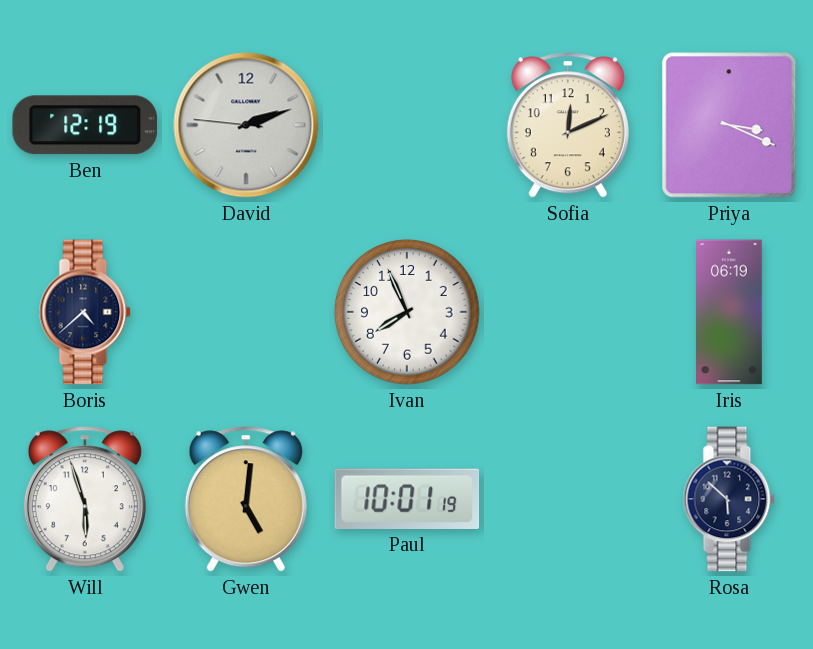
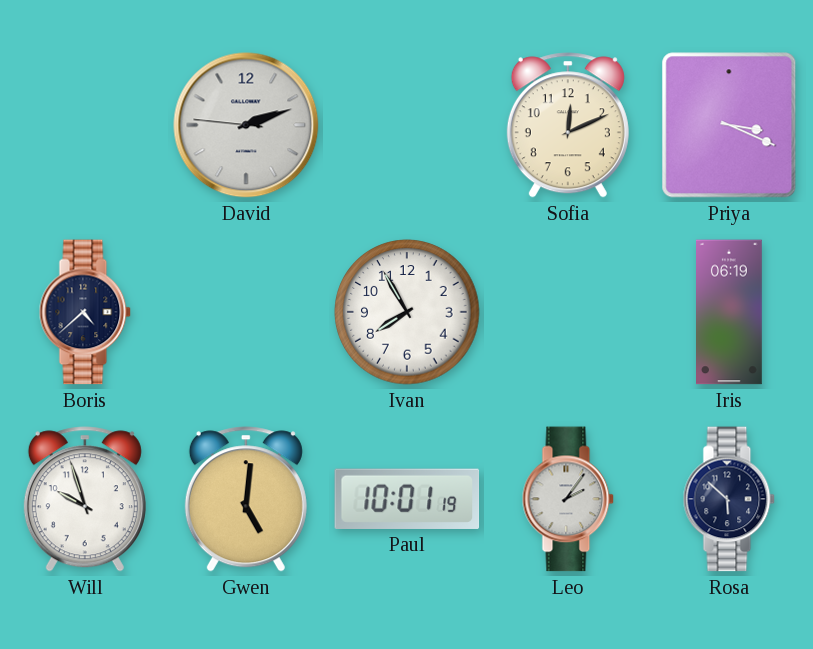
Ben: 12:19 -> none (84, 125)
Ivan: 7:56 -> 7:55 (407, 312)
Will: 5:57 -> 9:57 (85, 499)
Leo: none -> 2:06 (568, 499)
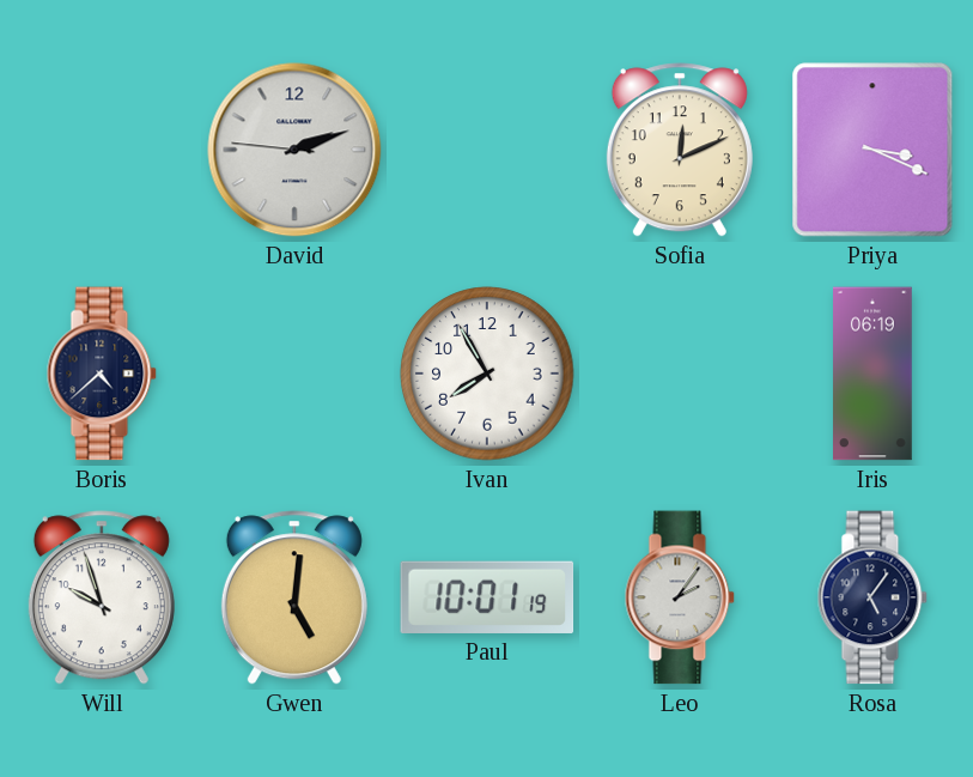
Rosa: 5:52 -> 5:06 (872, 597)
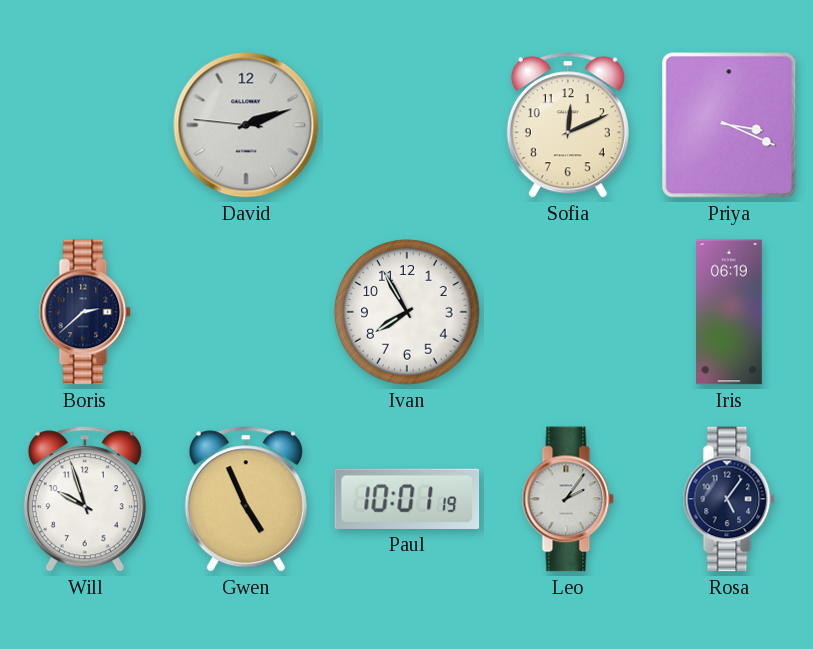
Boris: 4:38 -> 2:38 (85, 312)
Gwen: 5:01 -> 4:56 (246, 499)
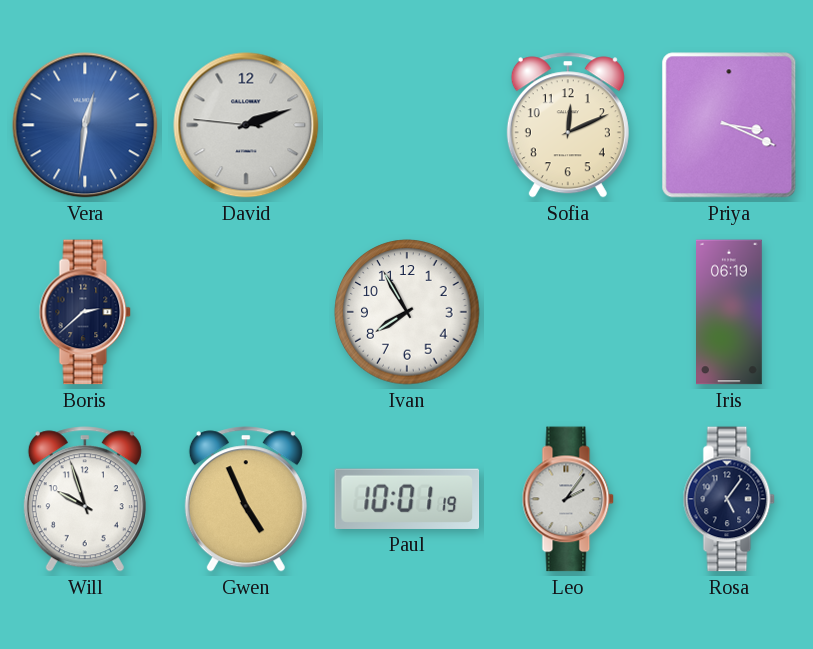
Vera: none -> 12:31 (85, 125)
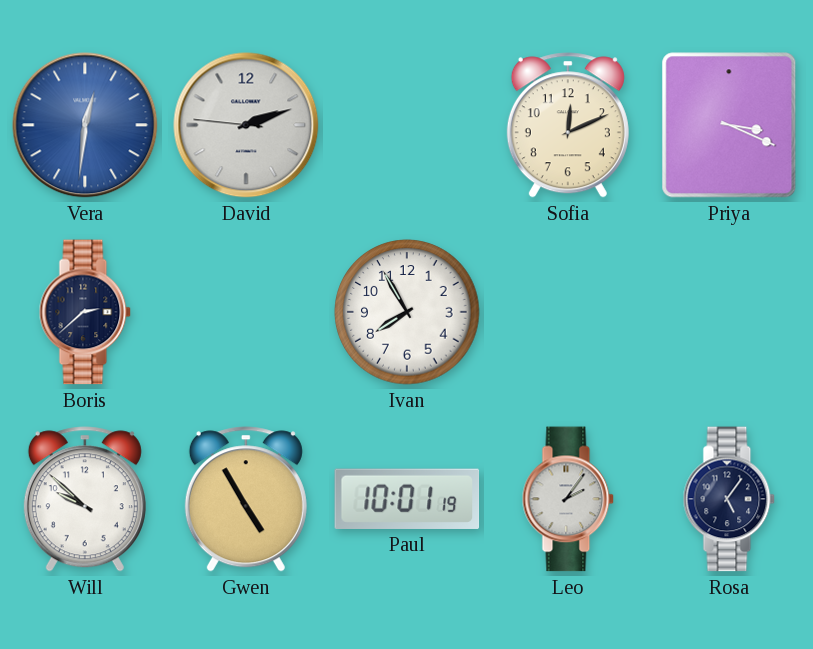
Iris: 06:19 -> none (730, 312)
Will: 9:57 -> 9:52 (85, 499)
Gwen: 4:56 -> 4:55 (246, 499)
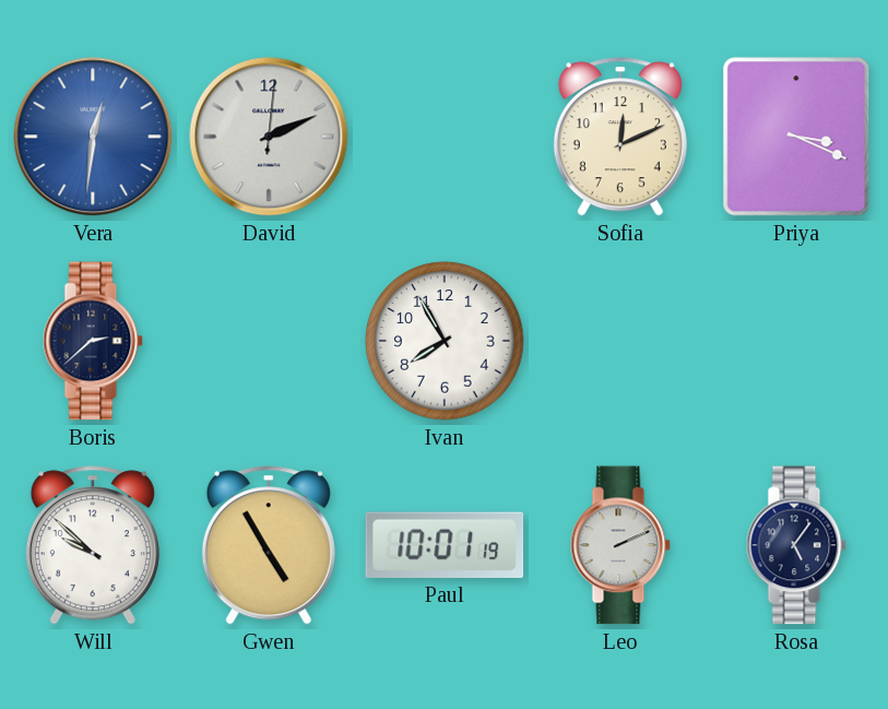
David: 2:11:46 -> 2:11:01 (269, 137)
Leo: 2:06 -> 2:11 (620, 545)
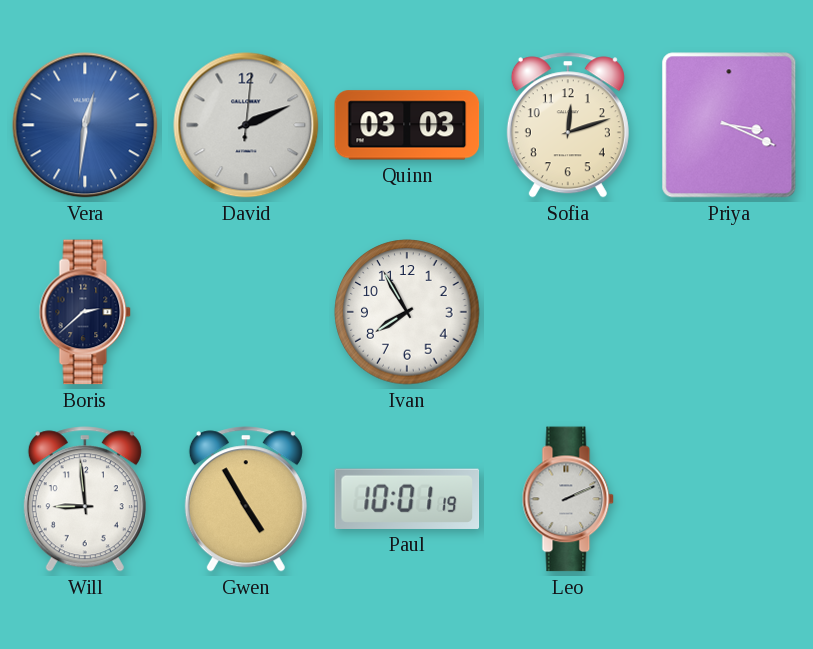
Quinn: none -> 03:03 (407, 125)
Sofia: 12:11 -> 12:12 (568, 125)
Will: 9:52 -> 8:59 (85, 499)
Rosa: 5:06 -> none (796, 545)
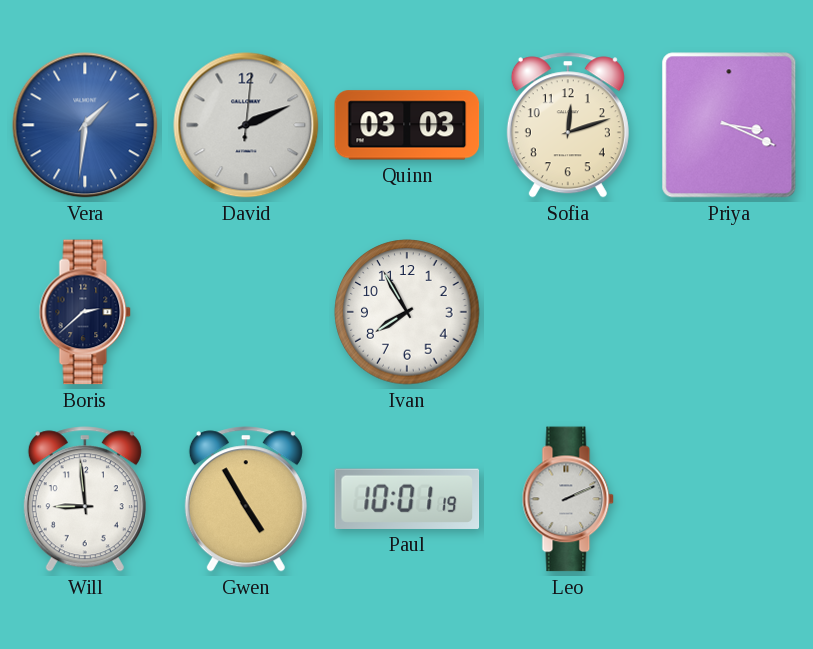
Vera: 12:31 -> 1:31 (85, 125)
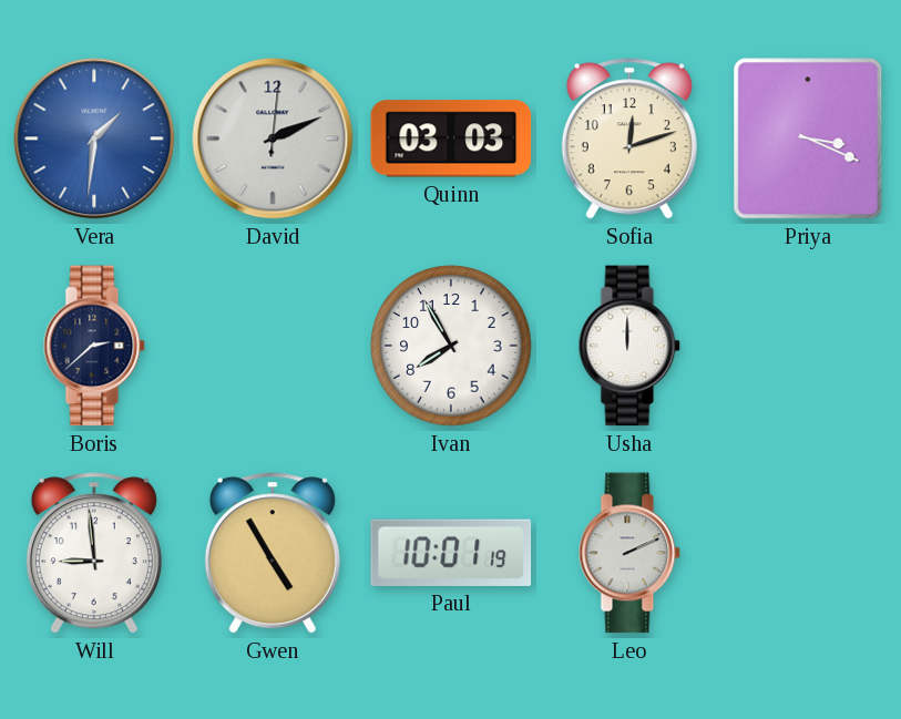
Usha: none -> 12:00 (629, 346)
